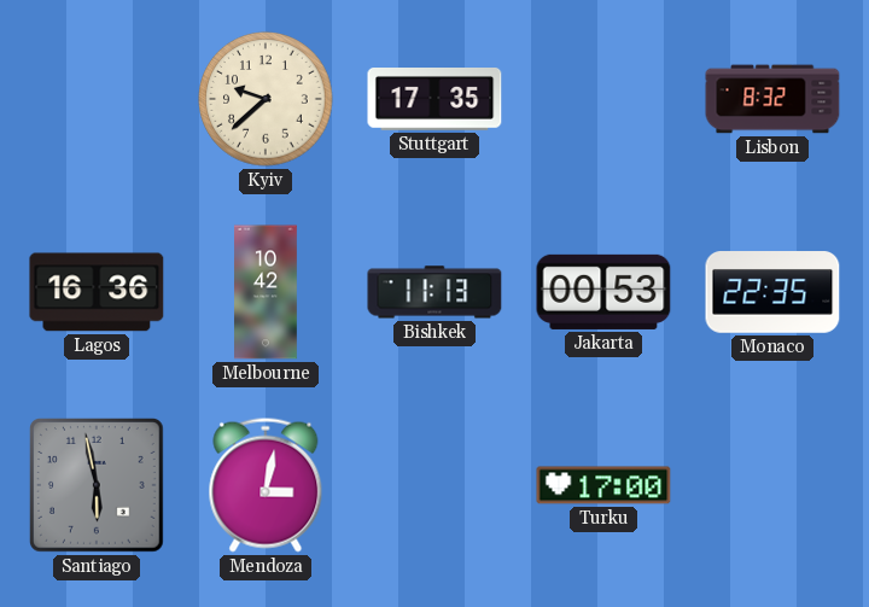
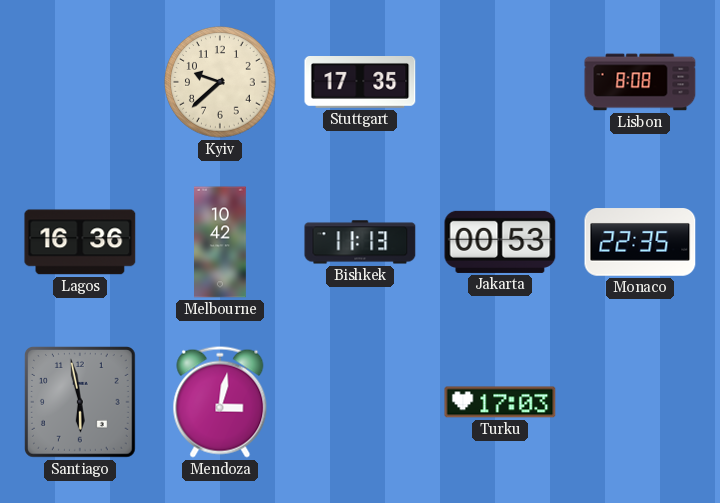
Lisbon: 8:32 -> 8:08 (640, 82)
Turku: 17:00 -> 17:03 (500, 402)
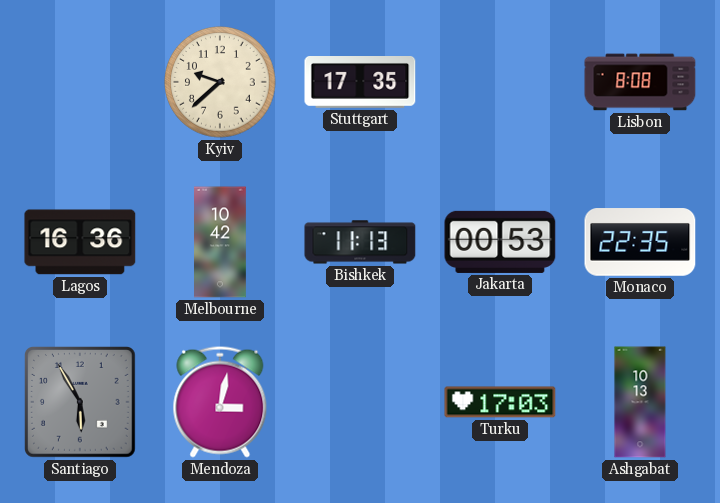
Santiago: 5:58 -> 5:55 (81, 403)
Ashgabat: none -> 10:13 (640, 402)
